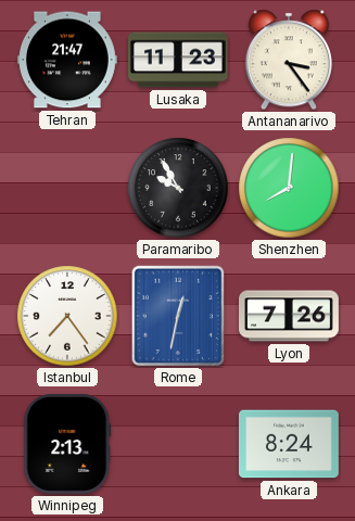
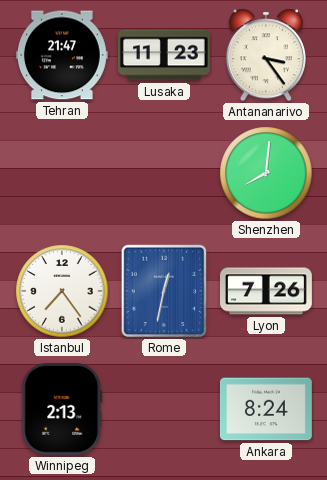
Paramaribo: 9:55 -> none (178, 188)
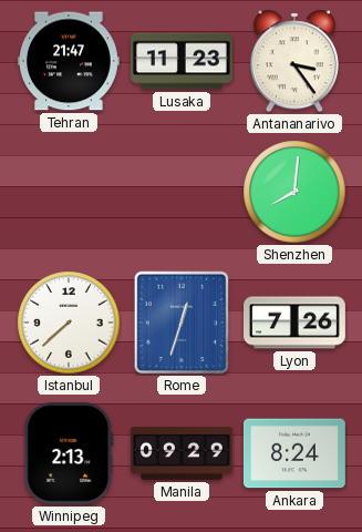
Istanbul: 7:24 -> 7:38 (69, 323)
Rome: 12:32 -> 12:33 (182, 323)
Manila: none -> 09:29 (182, 454)
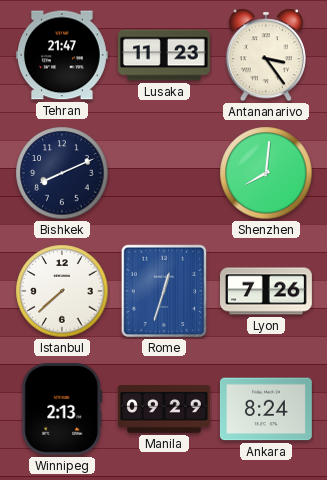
Bishkek: none -> 8:11 (62, 173)
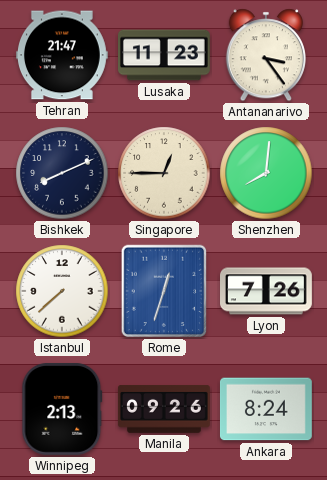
Singapore: none -> 12:45 (164, 173)
Manila: 09:29 -> 09:26 (164, 410)
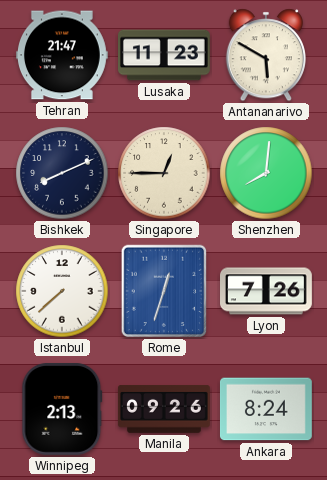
Antananarivo: 3:24 -> 5:50 (266, 55)
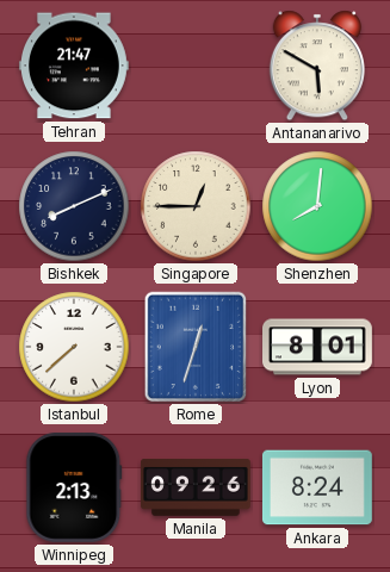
Lusaka: 11:23 -> none (165, 55)
Lyon: 7:26 -> 8:01 (318, 347)
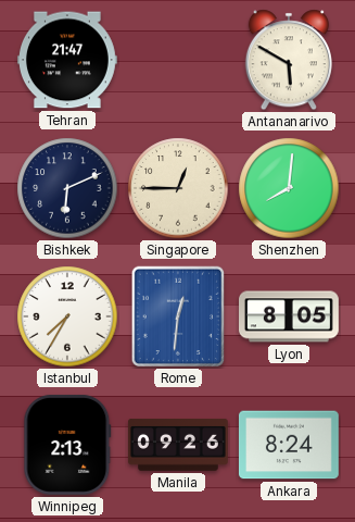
Bishkek: 8:11 -> 6:11 (67, 188)
Istanbul: 7:38 -> 7:35 (67, 316)
Rome: 12:33 -> 12:31 (178, 316)
Lyon: 8:01 -> 8:05 (290, 316)
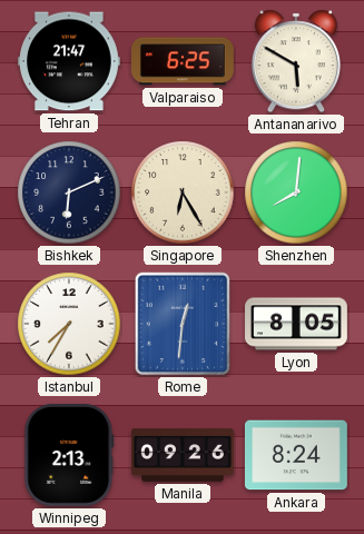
Valparaiso: none -> 6:25 (183, 61)
Singapore: 12:45 -> 6:25 (183, 192)
